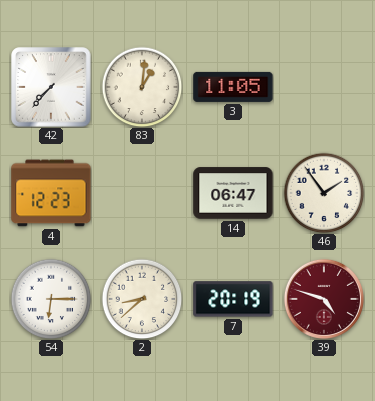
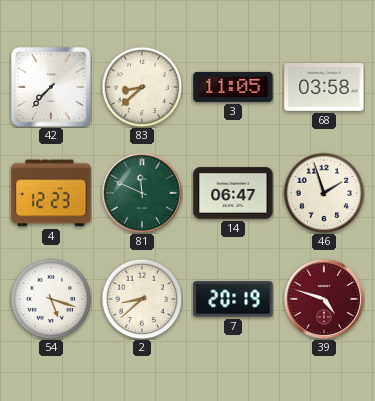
83: 1:01 -> 8:38 (142, 87)
68: none -> 03:58 (324, 88)
81: none -> 11:49 (142, 193)
46: 1:54 -> 1:57 (324, 193)
54: 6:15 -> 5:18 (51, 299)
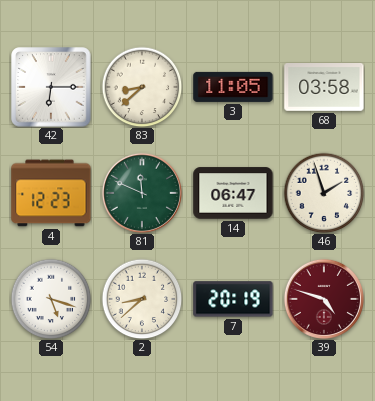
42: 7:37 -> 6:15 (51, 87)
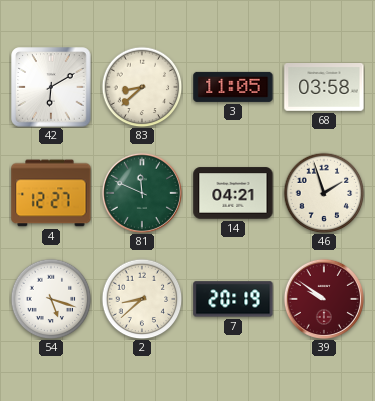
42: 6:15 -> 6:10 (51, 87)
4: 12:23 -> 12:27 (51, 193)
14: 06:47 -> 04:21 (233, 193)
39: 4:48 -> 9:51 (324, 299)
